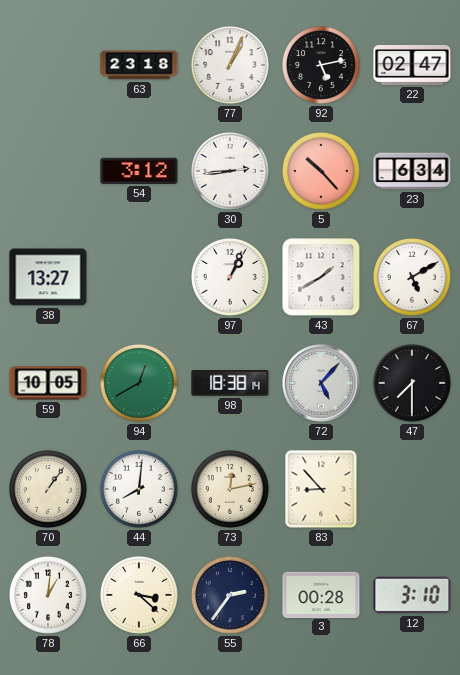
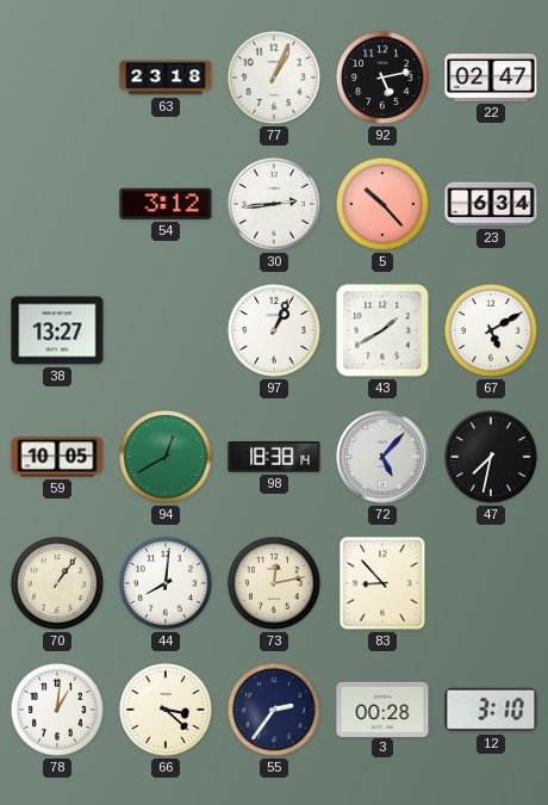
47: 7:30 -> 7:32 (491, 457)
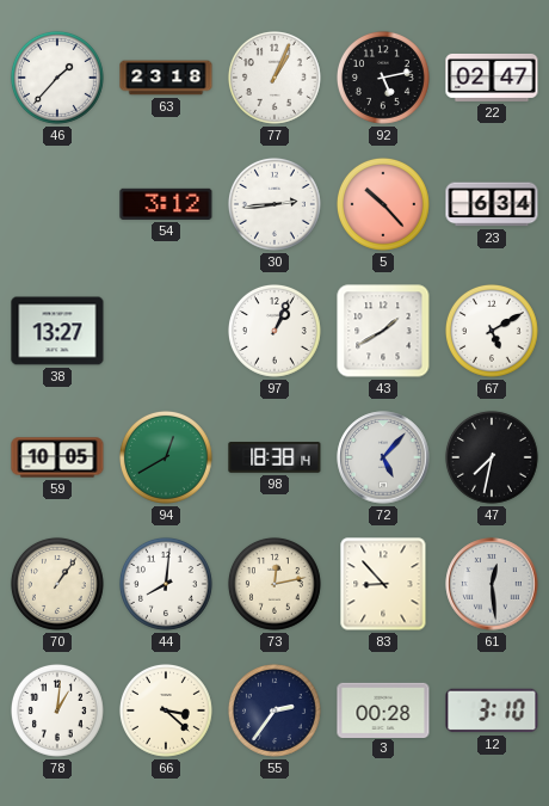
46: none -> 1:37 (57, 78)
61: none -> 12:29 (492, 584)
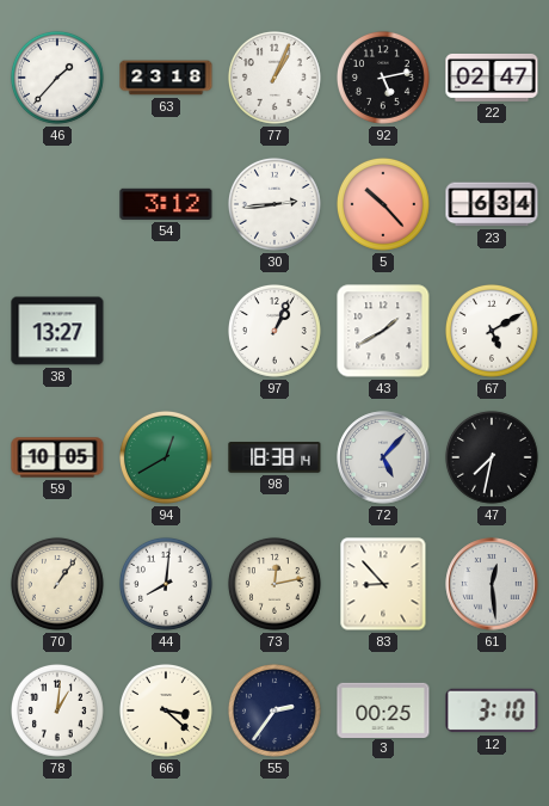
3: 00:28 -> 00:25 (383, 709)
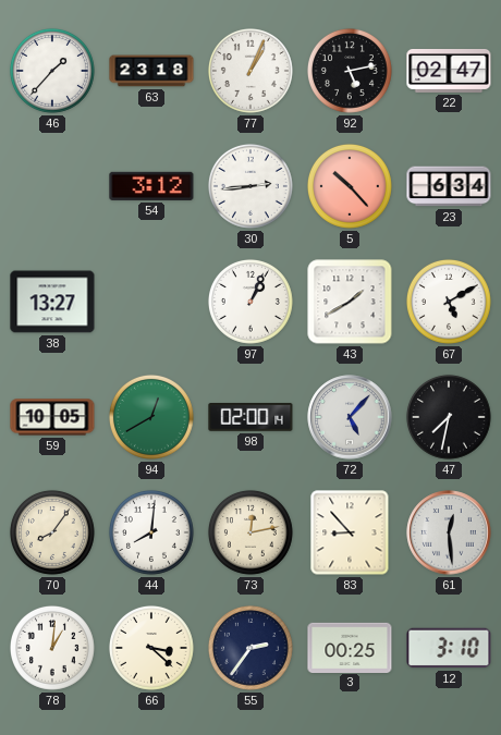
98: 18:38 -> 02:00 (250, 418)
70: 1:06 -> 8:06 (52, 532)
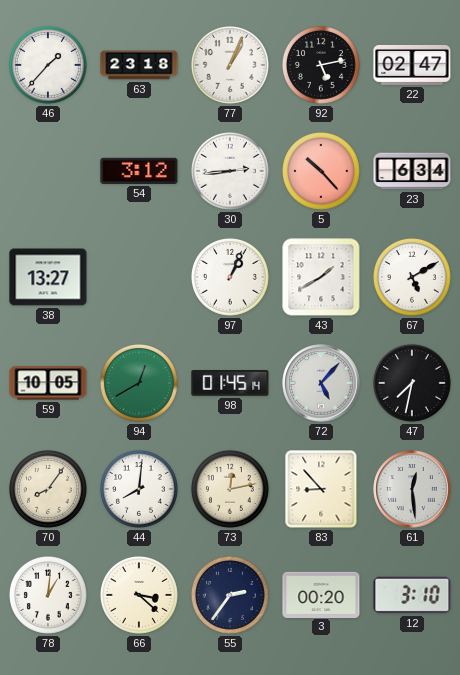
98: 02:00 -> 01:45 (230, 384)
3: 00:25 -> 00:20 (321, 594)
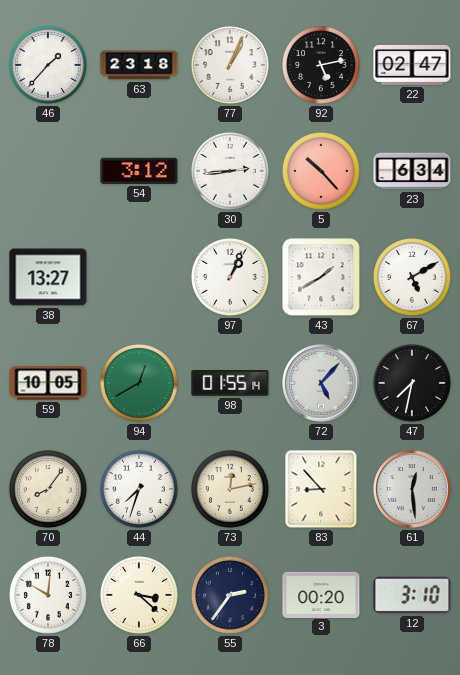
98: 01:45 -> 01:55 (230, 384)
44: 8:01 -> 7:33 (139, 489)
78: 1:01 -> 10:01 (48, 595)
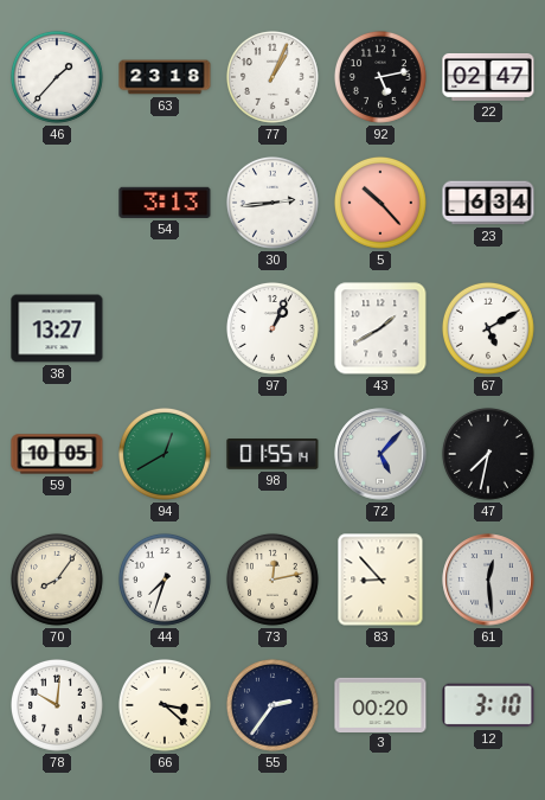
54: 3:12 -> 3:13 (165, 203)
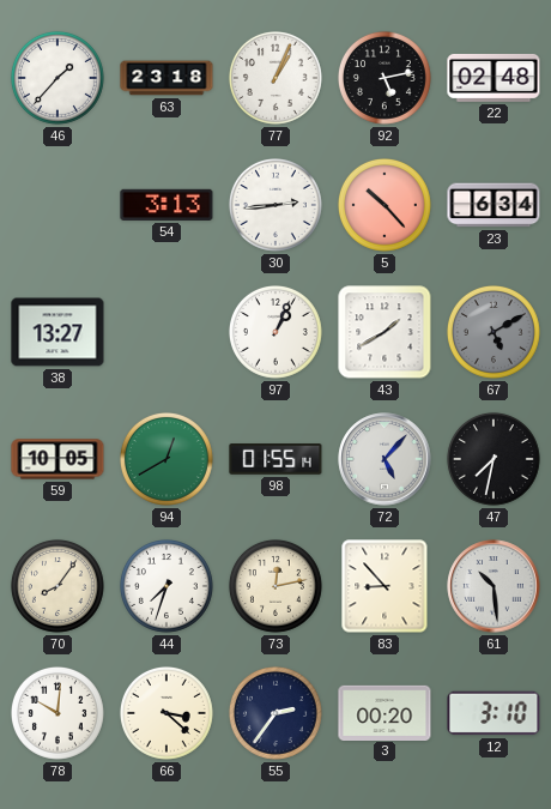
22: 02:47 -> 02:48 (494, 78)
67 dial: white -> grey (494, 332)
61: 12:29 -> 10:29 (494, 586)
